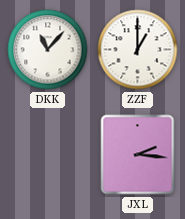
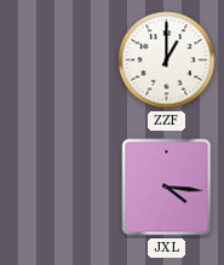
DKK: 11:07 -> none (48, 50)
JXL: 2:16 -> 4:16 (167, 188)
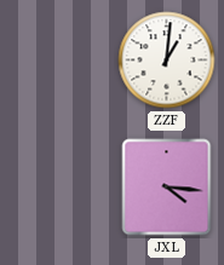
ZZF: 1:00 -> 1:01 (167, 61)
